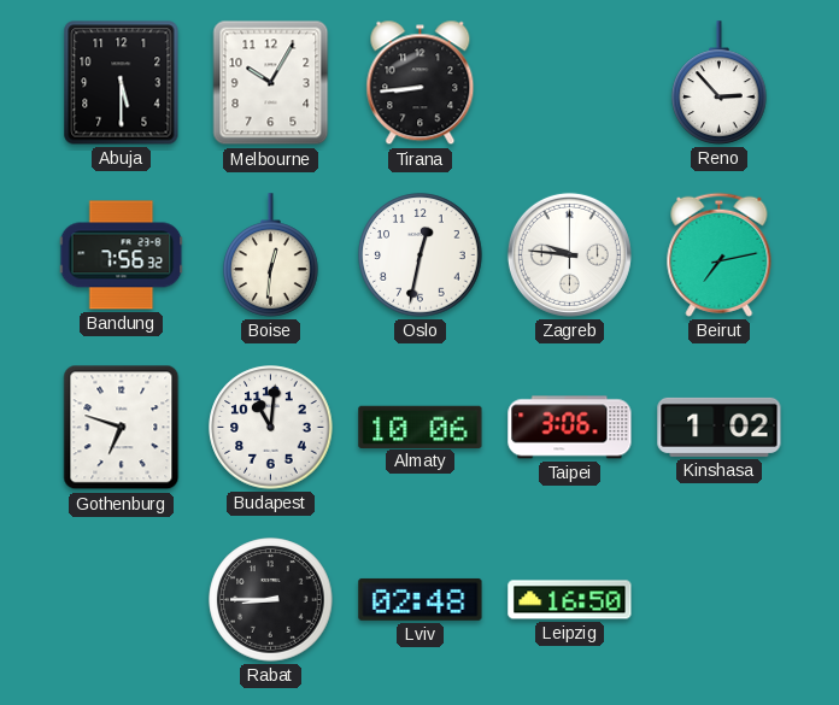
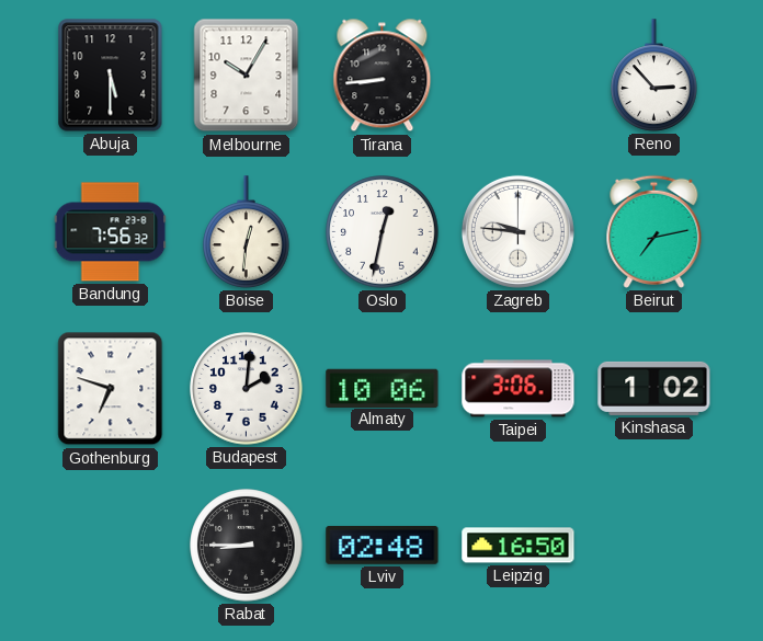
Budapest: 11:01 -> 2:01 (247, 389)
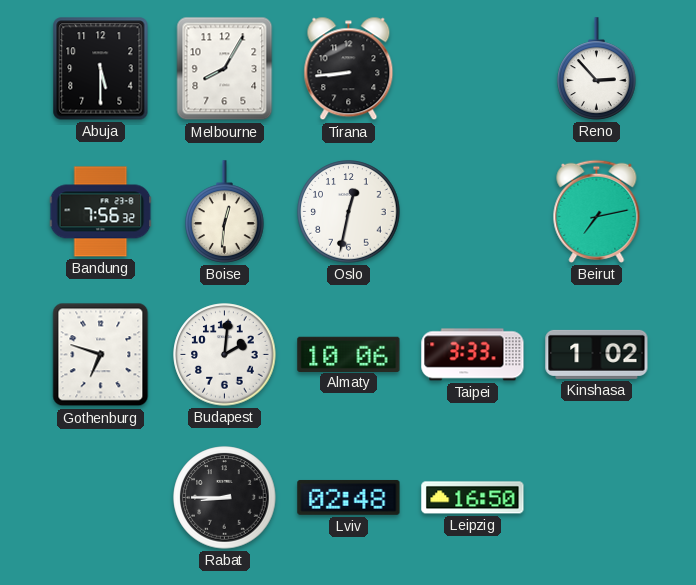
Melbourne: 10:05 -> 8:05 (225, 69)
Zagreb: 9:46 -> none (517, 231)
Taipei: 3:06 -> 3:33 (473, 355)
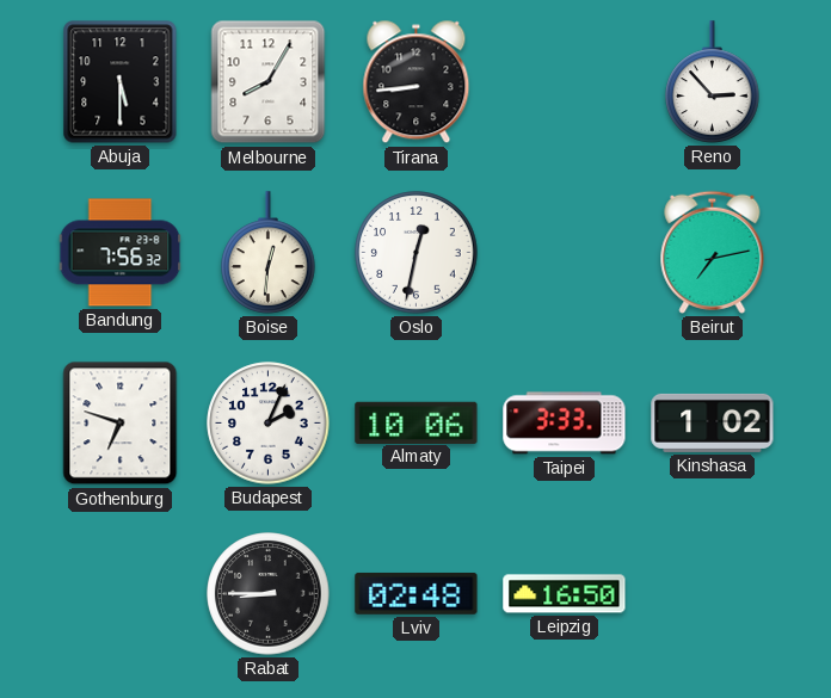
Budapest: 2:01 -> 2:04 (269, 424)
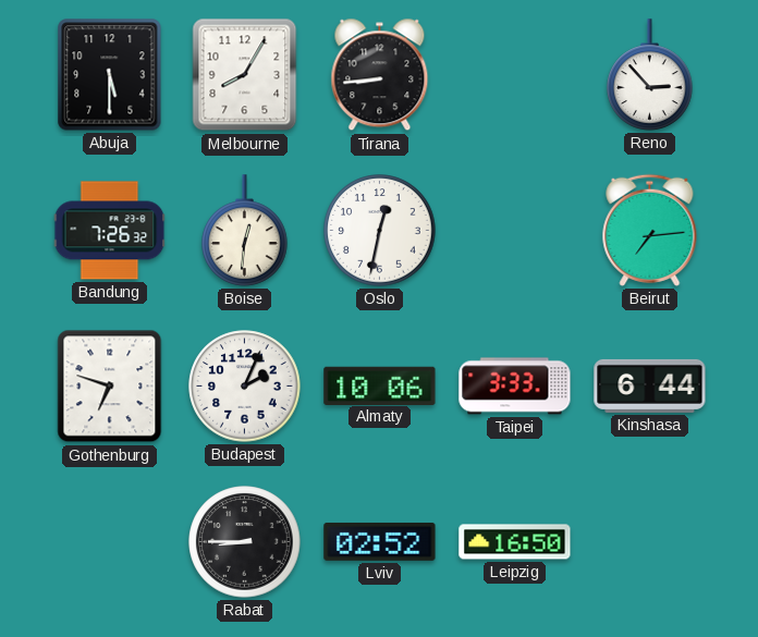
Bandung: 7:56 -> 7:26 (110, 231)
Beirut: 7:13 -> 7:14 (650, 230)
Kinshasa: 1:02 -> 6:44 (650, 385)
Lviv: 02:48 -> 02:52 (380, 542)
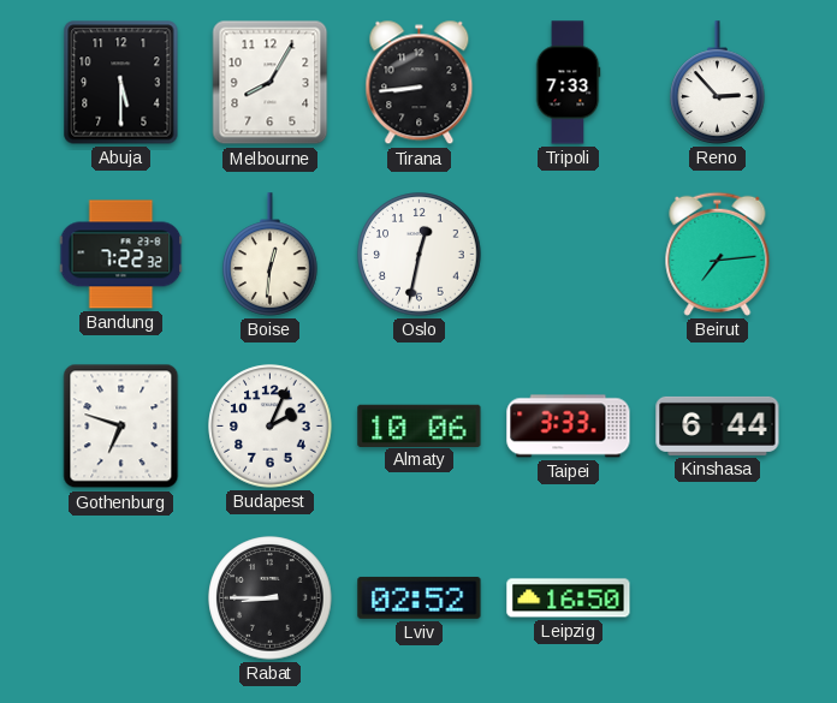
Tripoli: none -> 7:33 (568, 83)
Bandung: 7:26 -> 7:22 (121, 255)
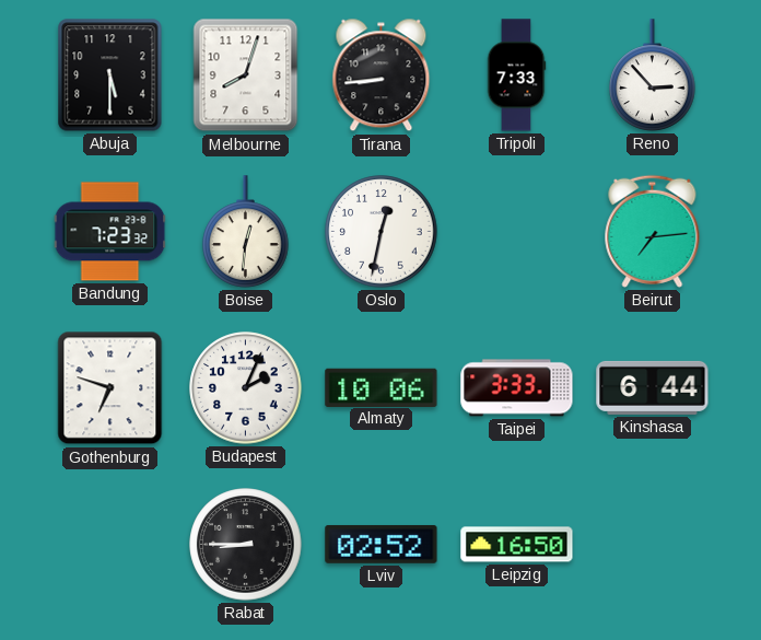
Melbourne: 8:05 -> 8:03 (246, 75)
Bandung: 7:22 -> 7:23 (110, 232)
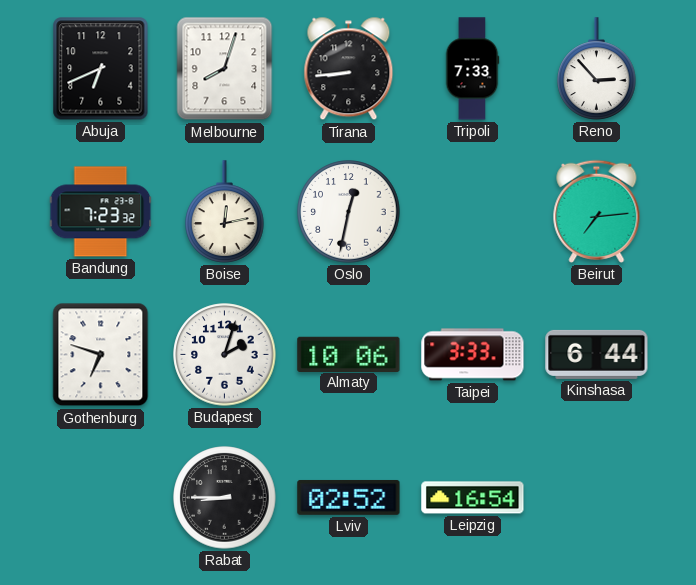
Abuja: 5:30 -> 6:41 (101, 69)
Boise: 12:31 -> 12:13 (225, 212)
Budapest: 2:04 -> 2:03 (225, 355)
Leipzig: 16:50 -> 16:54 (473, 498)
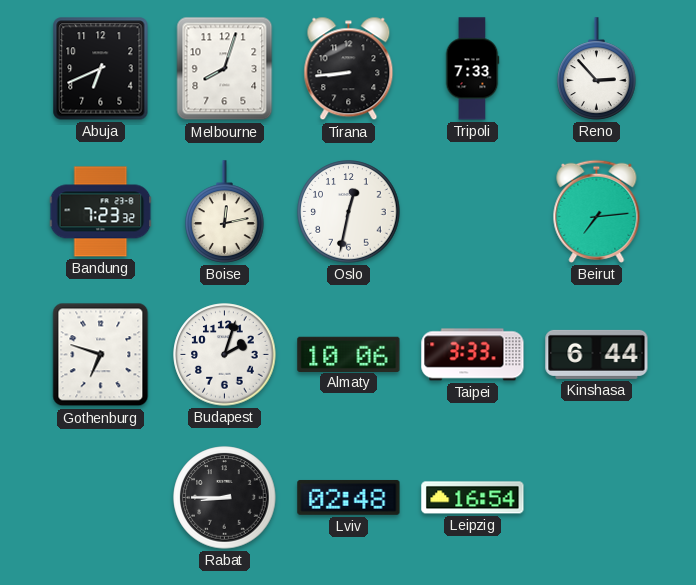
Lviv: 02:52 -> 02:48 (349, 498)
